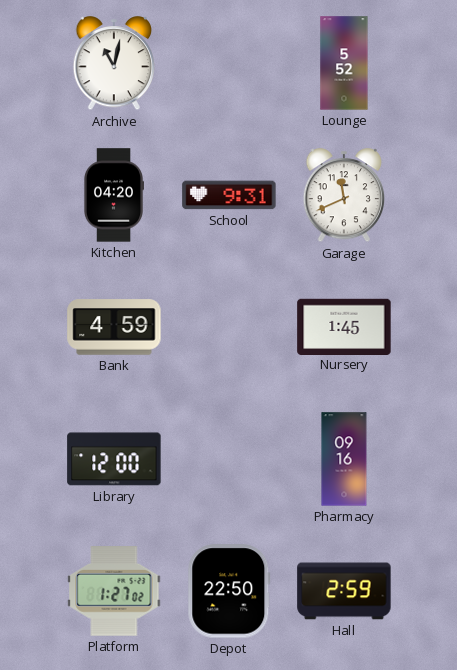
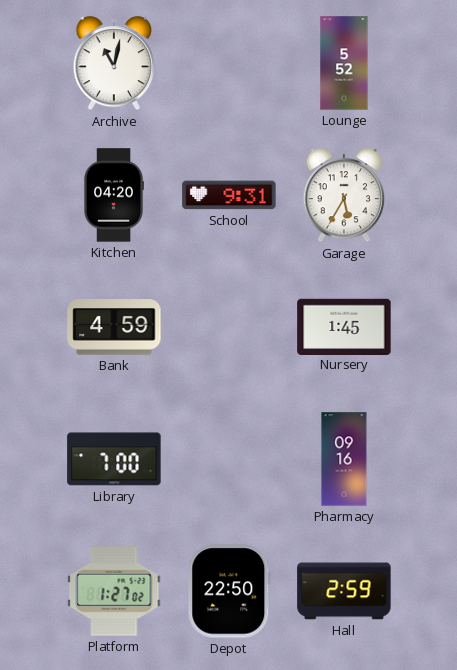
Garage: 11:41 -> 5:35 (344, 196)
Library: 12:00 -> 7:00 (114, 459)
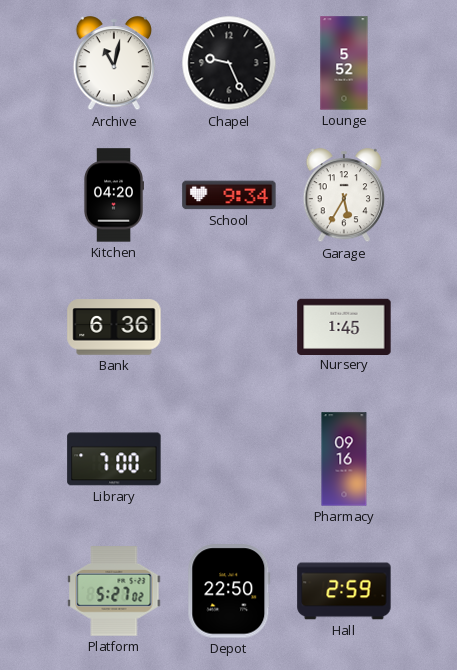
Chapel: none -> 9:26 (229, 63)
School: 9:31 -> 9:34 (229, 195)
Bank: 4:59 -> 6:36 (114, 327)
Platform: 1:27 -> 5:27 (114, 591)
